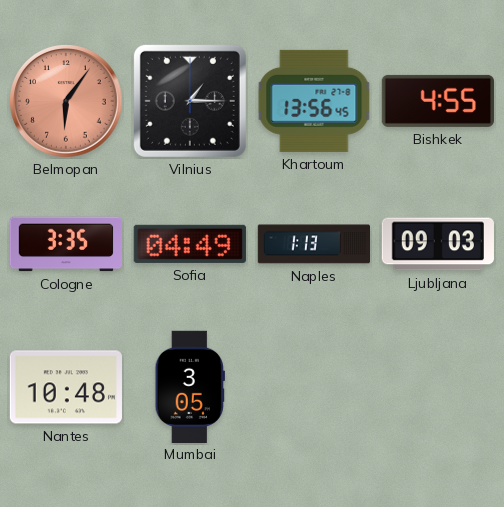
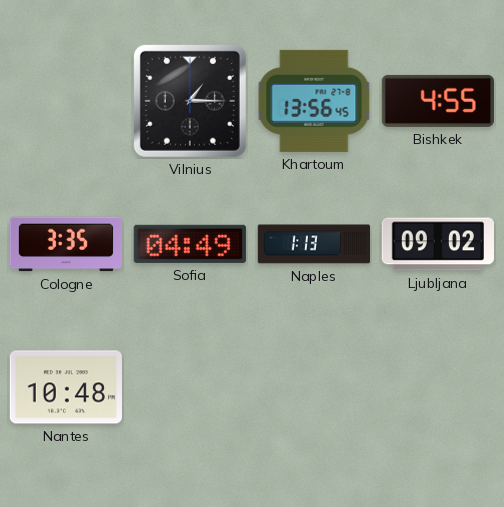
Belmopan: 6:06 -> none (67, 102)
Ljubljana: 09:03 -> 09:02 (437, 244)
Mumbai: 3:05 -> none (190, 386)
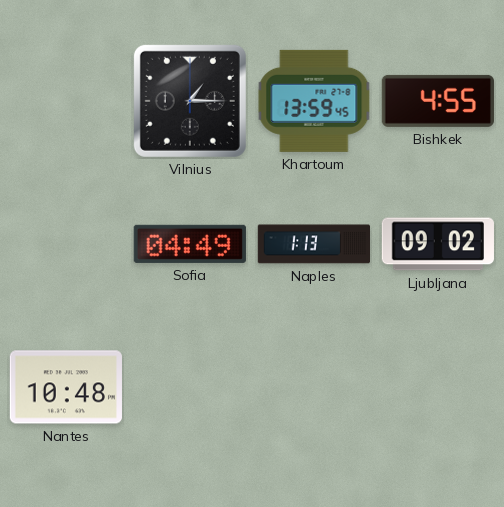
Khartoum: 13:56 -> 13:59 (314, 101)
Cologne: 3:35 -> none (65, 244)
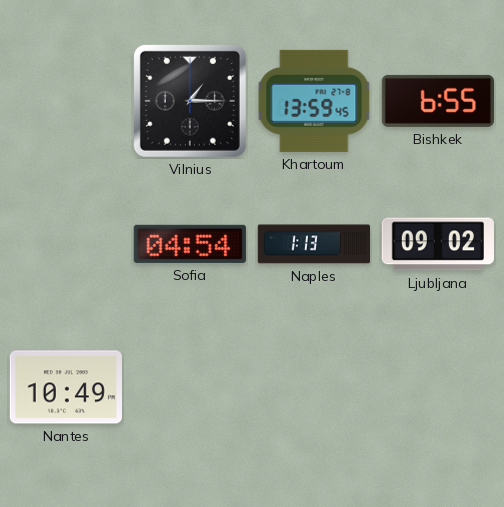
Bishkek: 4:55 -> 6:55 (438, 101)
Sofia: 04:49 -> 04:54 (190, 244)
Nantes: 10:48 -> 10:49 (66, 387)
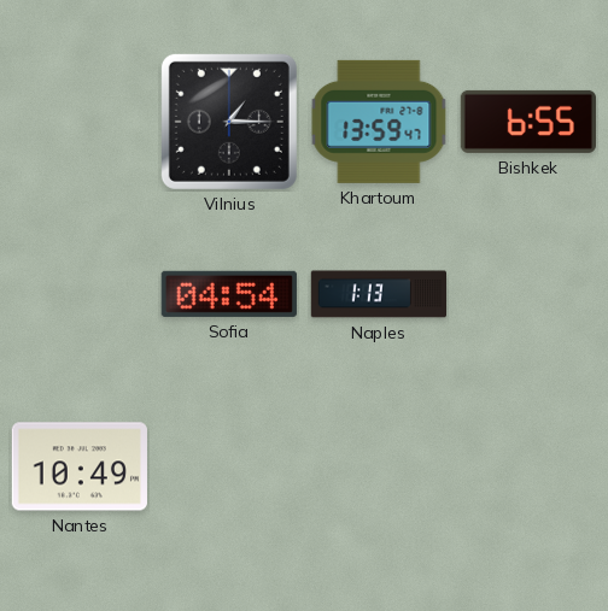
Khartoum: 13:59:45 -> 13:59:47 (379, 122)
Ljubljana: 09:02 -> none (437, 244)
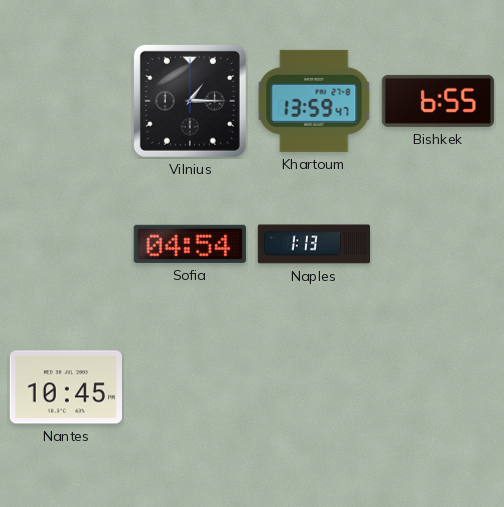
Nantes: 10:49 -> 10:45 (66, 387)
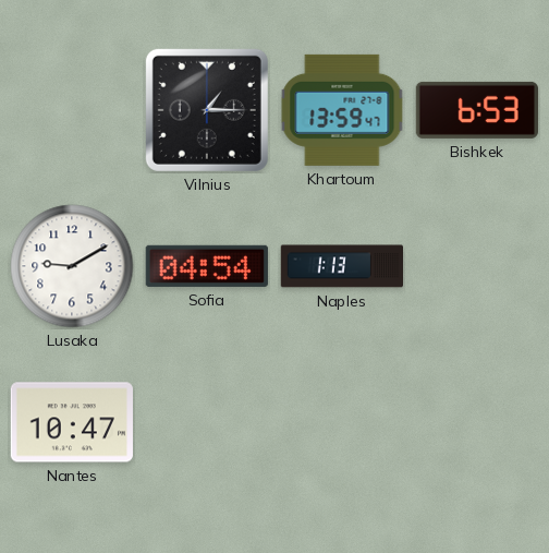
Bishkek: 6:55 -> 6:53 (477, 110)
Lusaka: none -> 9:10 (72, 266)
Nantes: 10:45 -> 10:47 (72, 422)
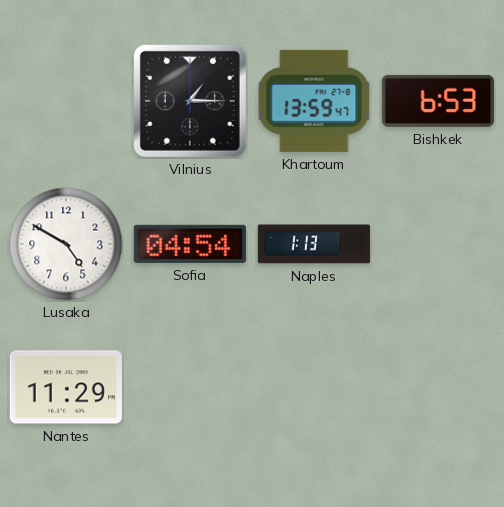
Lusaka: 9:10 -> 4:50 (66, 244)
Nantes: 10:47 -> 11:29 (66, 387)
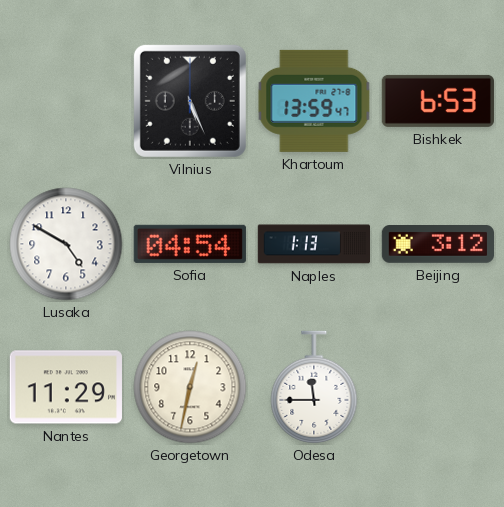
Vilnius: 1:15 -> 5:26 (190, 101)
Beijing: none -> 3:12 (437, 244)
Georgetown: none -> 12:32 (190, 387)
Odesa: none -> 11:45 (314, 387)
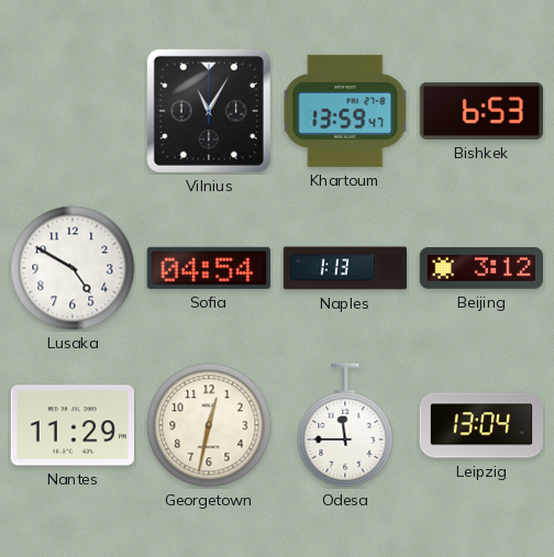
Vilnius: 5:26 -> 11:05 (209, 111)
Leipzig: none -> 13:04 (480, 425)
